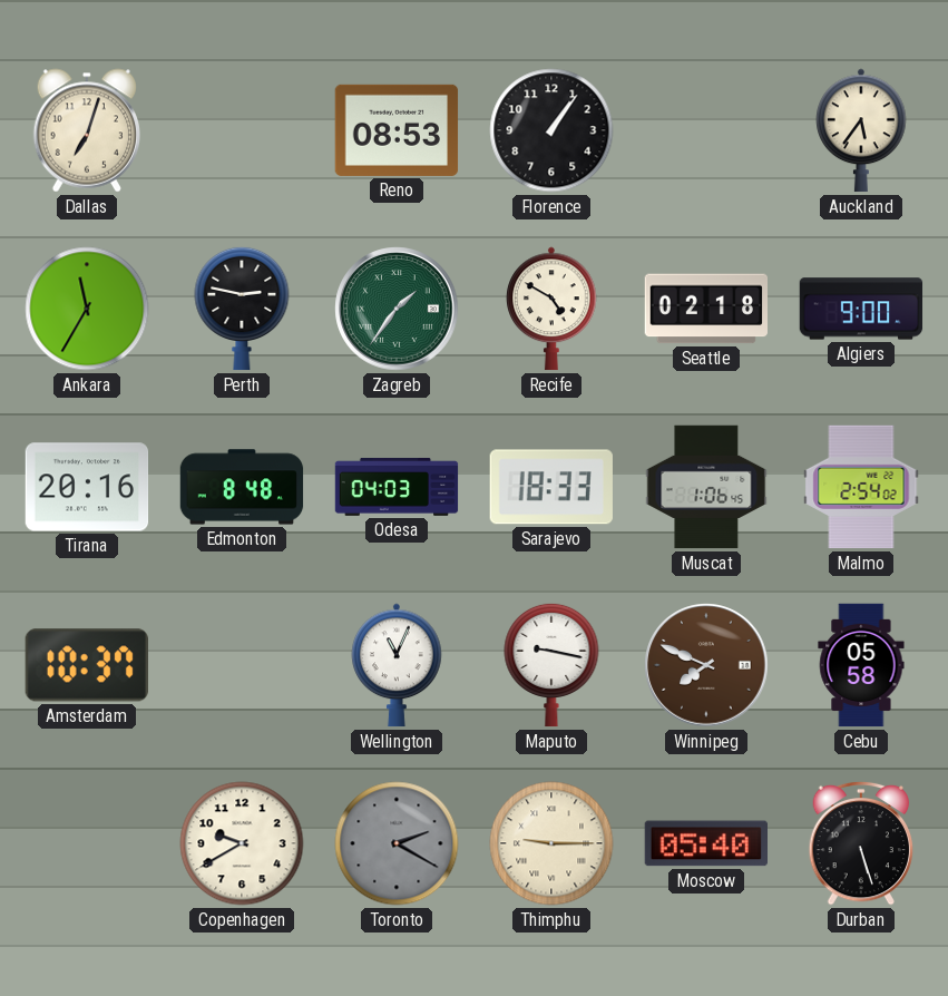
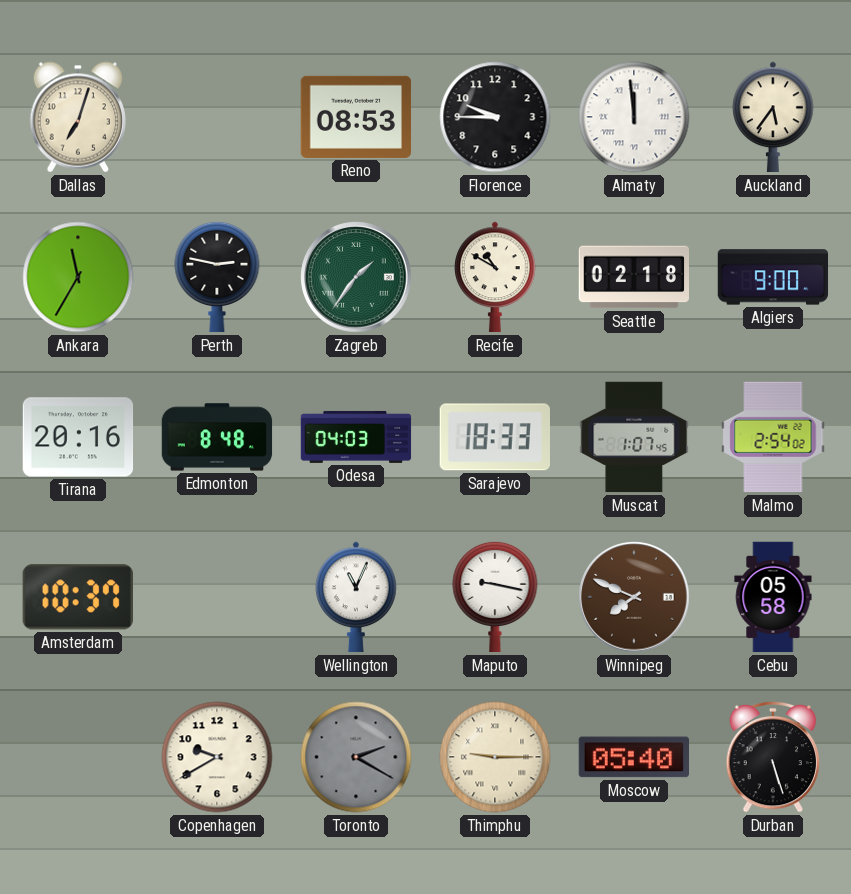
Florence: 1:06 -> 9:45 (495, 117)
Almaty: none -> 11:59 (634, 117)
Recife: 4:50 -> 10:50 (495, 277)
Muscat: 1:06 -> 1:07 (634, 437)
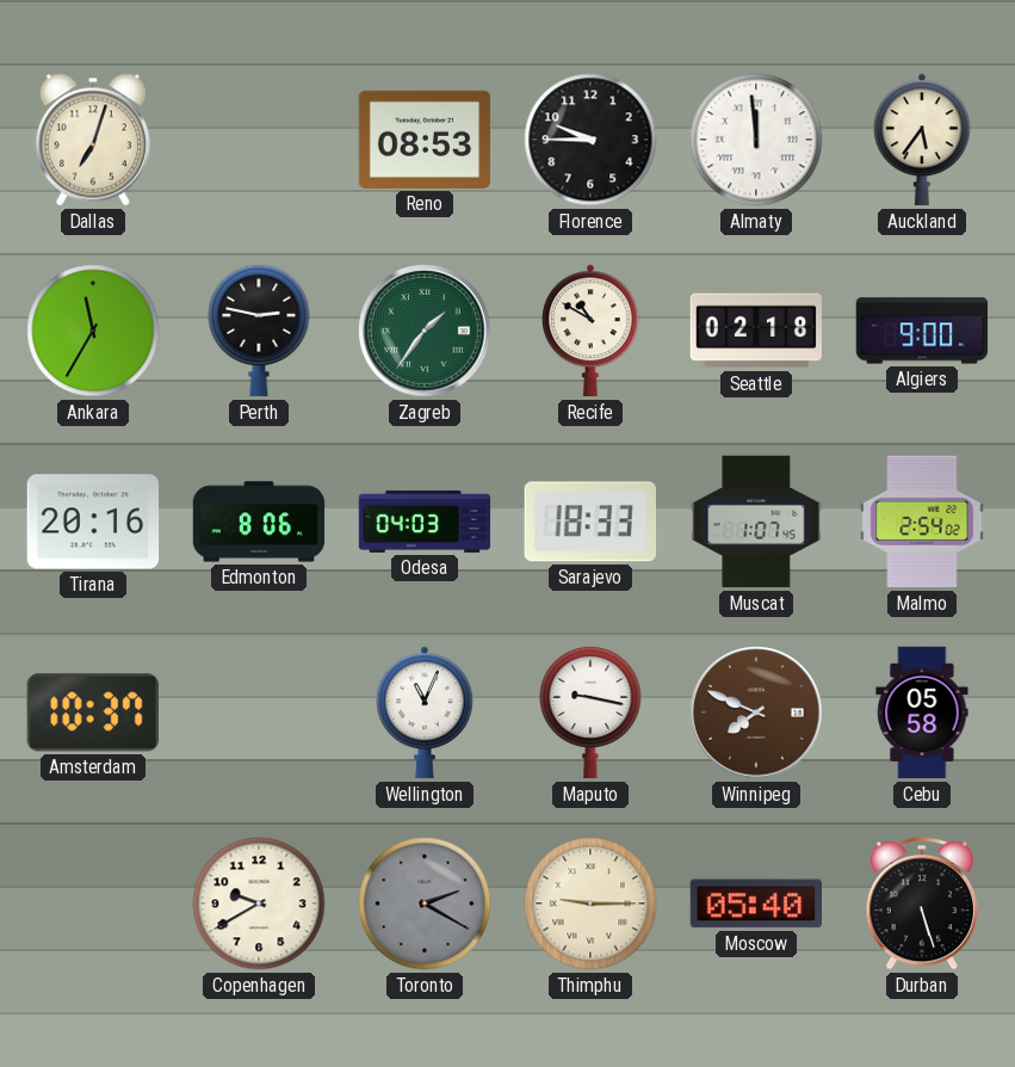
Edmonton: 8:48 -> 8:06 (259, 522)
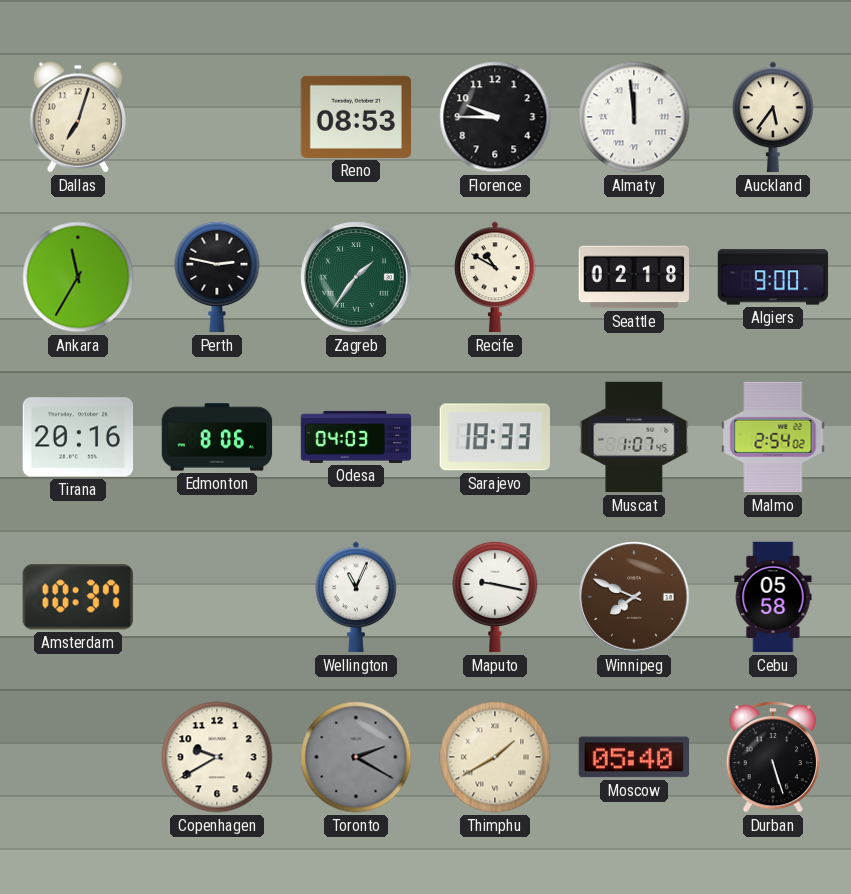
Thimphu: 9:15 -> 1:40 (495, 757)
